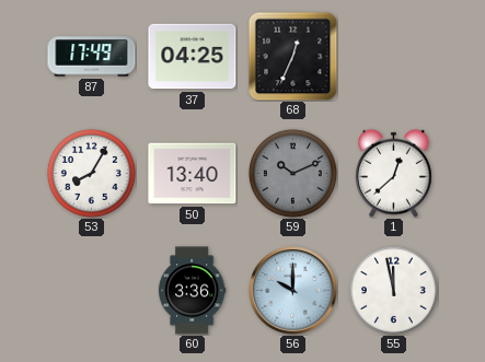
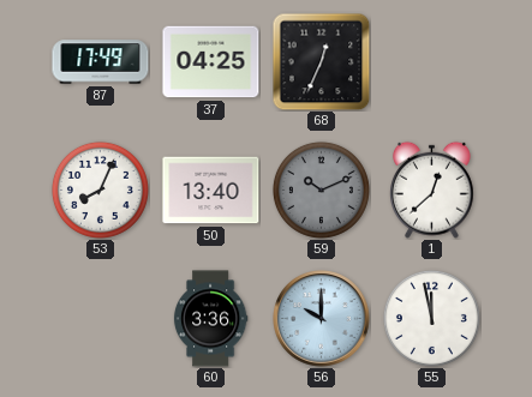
53: 8:05 -> 8:04 (100, 190)
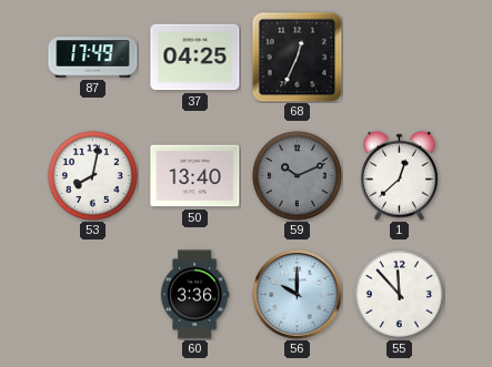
53: 8:04 -> 8:02 (92, 175)
55: 11:58 -> 11:53 (399, 294)
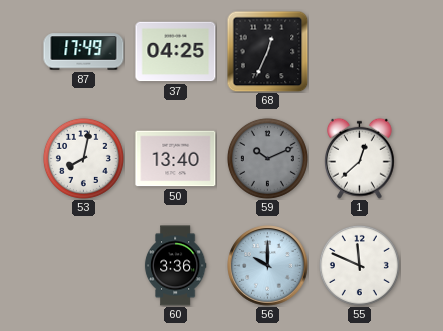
55: 11:53 -> 11:49 (359, 265)
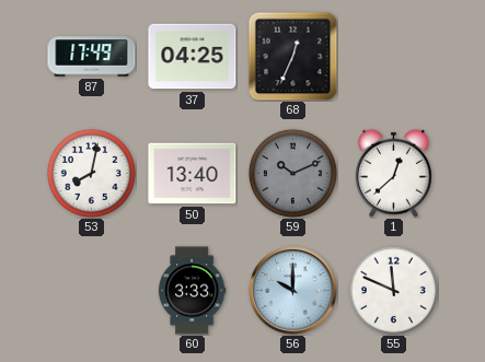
60: 3:36 -> 3:33 (192, 291)
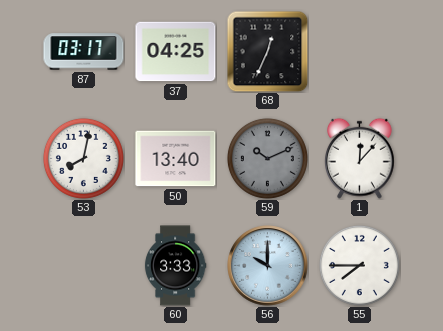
87: 17:49 -> 03:17 (84, 52)
1: 12:38 -> 12:07 (360, 158)
55: 11:49 -> 7:45 (359, 265)
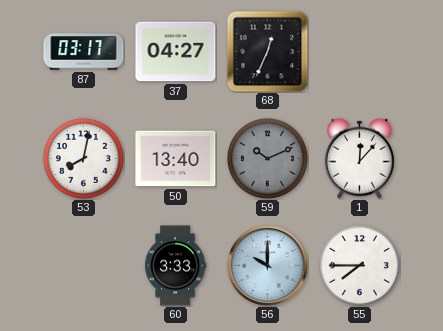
37: 04:25 -> 04:27 (176, 52)
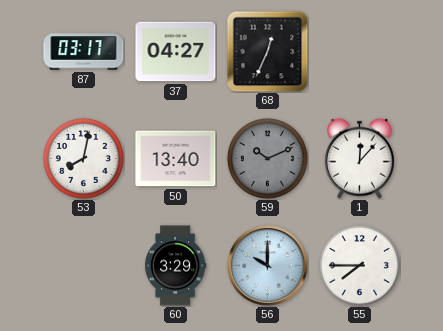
60: 3:33 -> 3:29 (175, 266)
